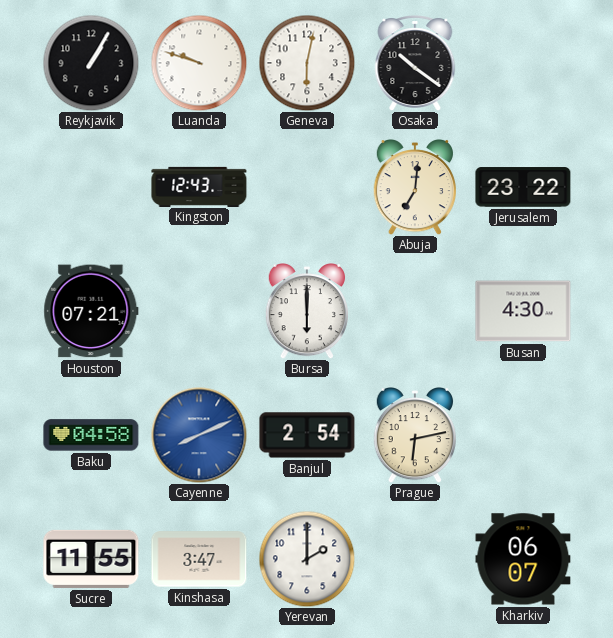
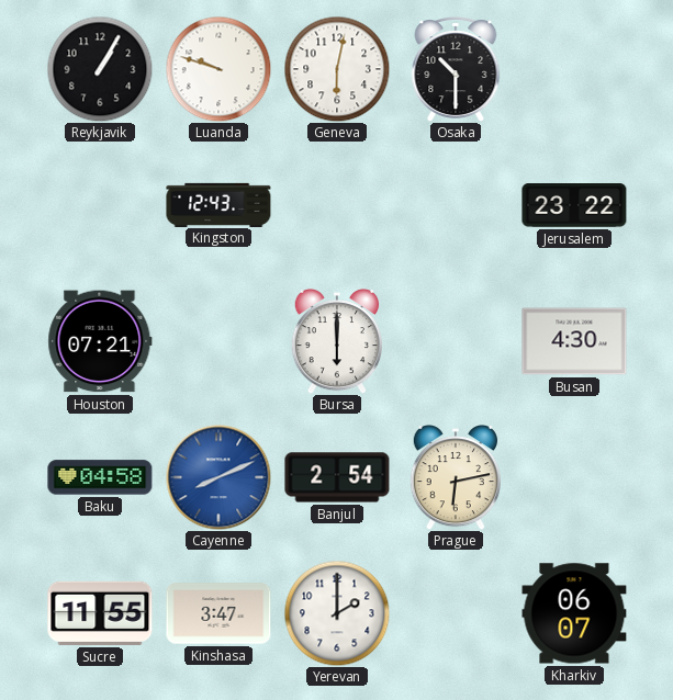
Osaka: 10:21 -> 10:30 (456, 69)
Abuja: 7:01 -> none (414, 188)
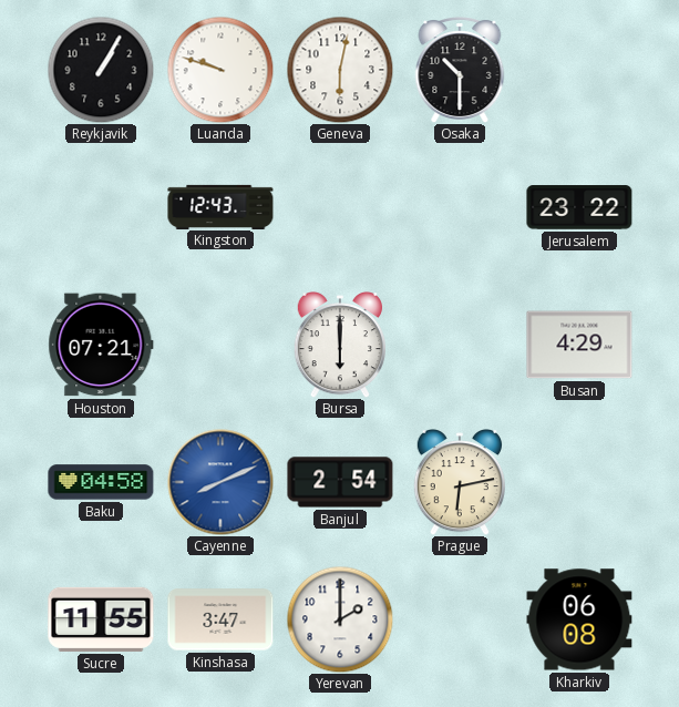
Busan: 4:30 -> 4:29 (579, 345)
Kharkiv: 06:07 -> 06:08 (579, 619)
